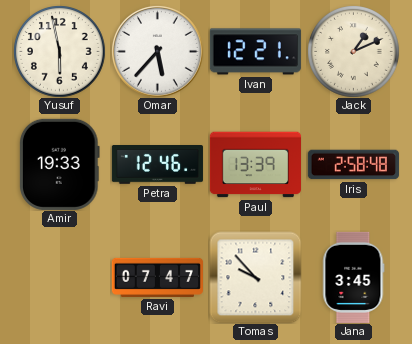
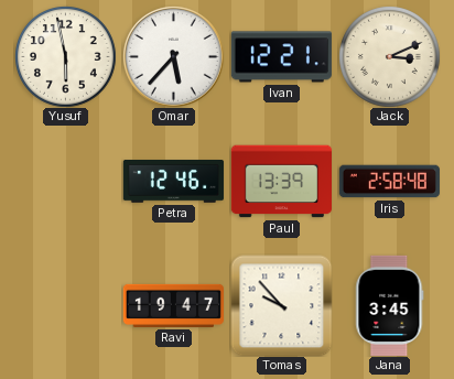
Jack: 1:11 -> 3:11 (390, 57)
Amir: 19:33 -> none (59, 164)
Ravi: 07:47 -> 19:47 (173, 305)
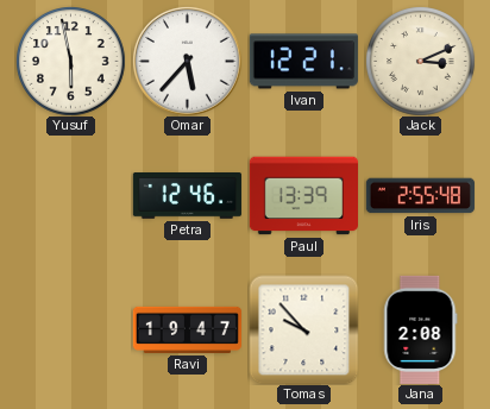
Iris: 2:58 -> 2:55 (420, 196)
Jana: 3:45 -> 2:08 (421, 329)
